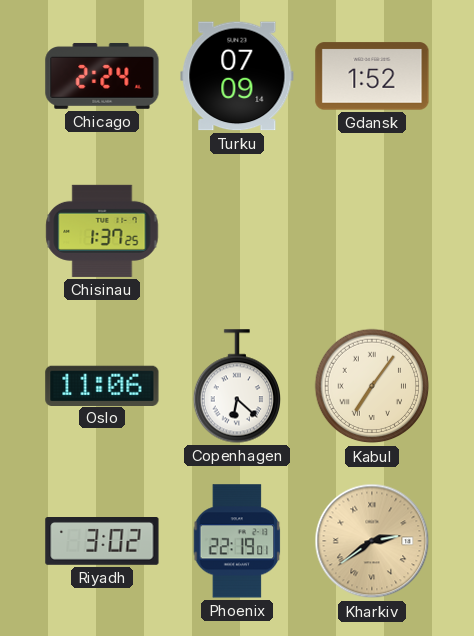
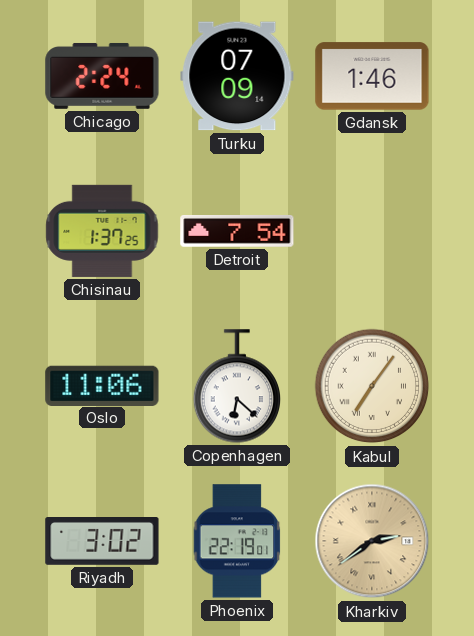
Gdansk: 1:52 -> 1:46 (372, 76)
Detroit: none -> 7:54 (237, 232)
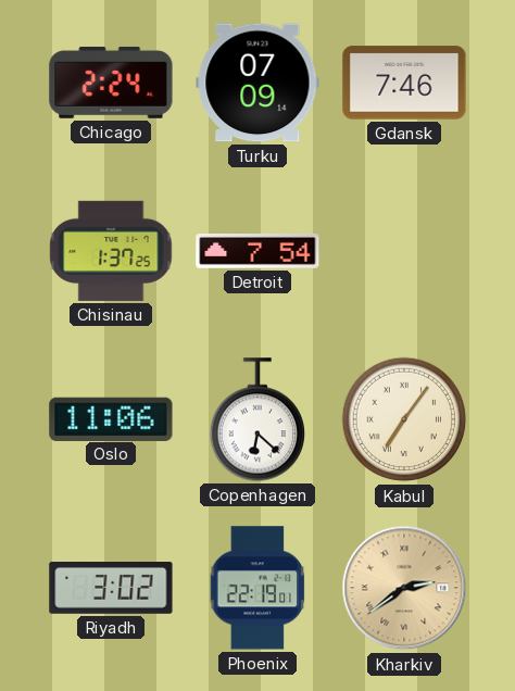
Gdansk: 1:46 -> 7:46 (404, 83)
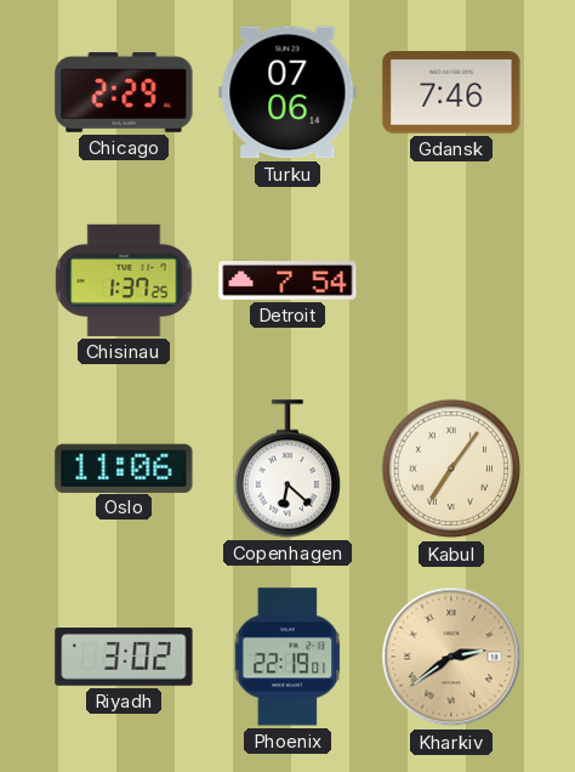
Chicago: 2:24 -> 2:29 (124, 92)
Turku: 07:09 -> 07:06 (287, 92)
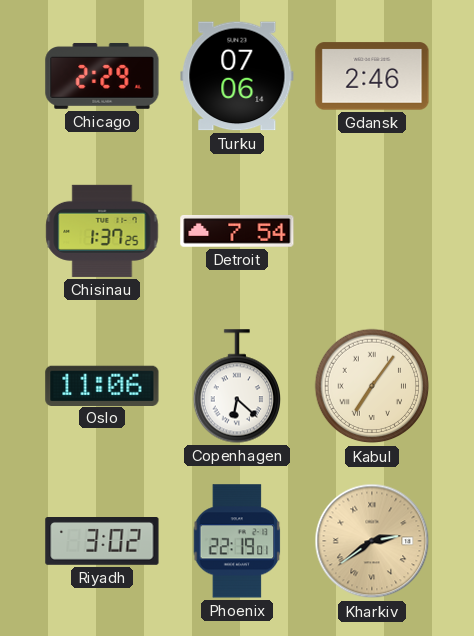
Gdansk: 7:46 -> 2:46 (372, 76)
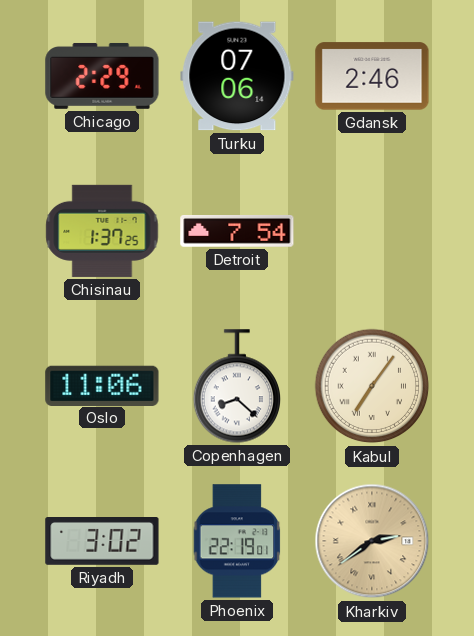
Copenhagen: 6:22 -> 8:22 (236, 386)
